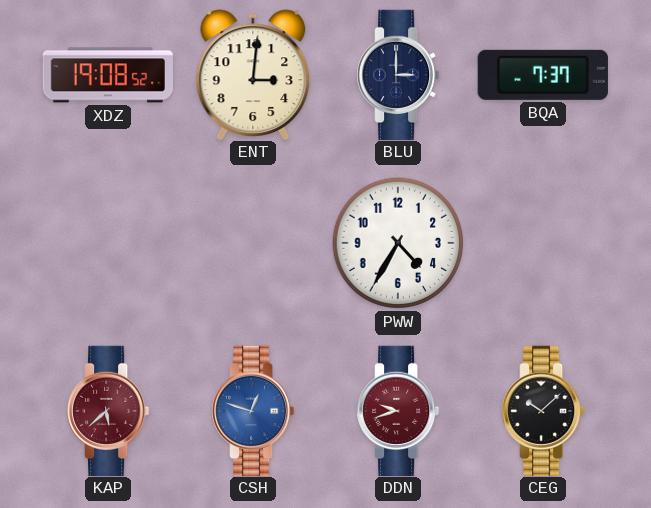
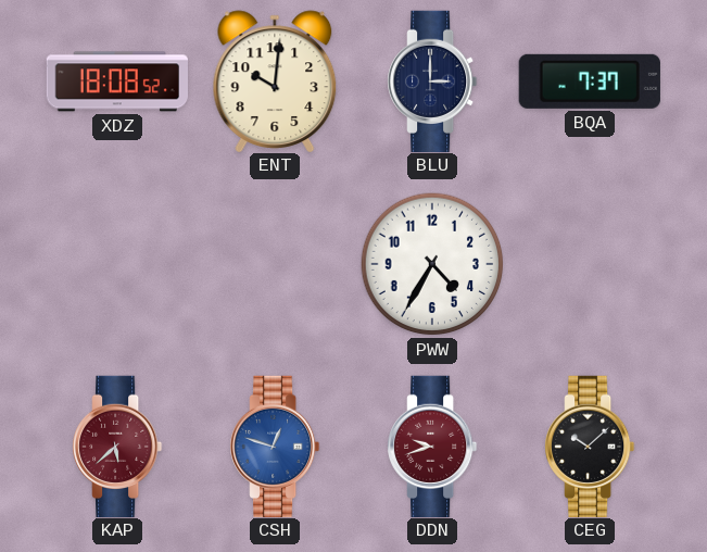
XDZ: 19:08 -> 18:08 (117, 81)
ENT: 3:01 -> 10:01 (275, 80)
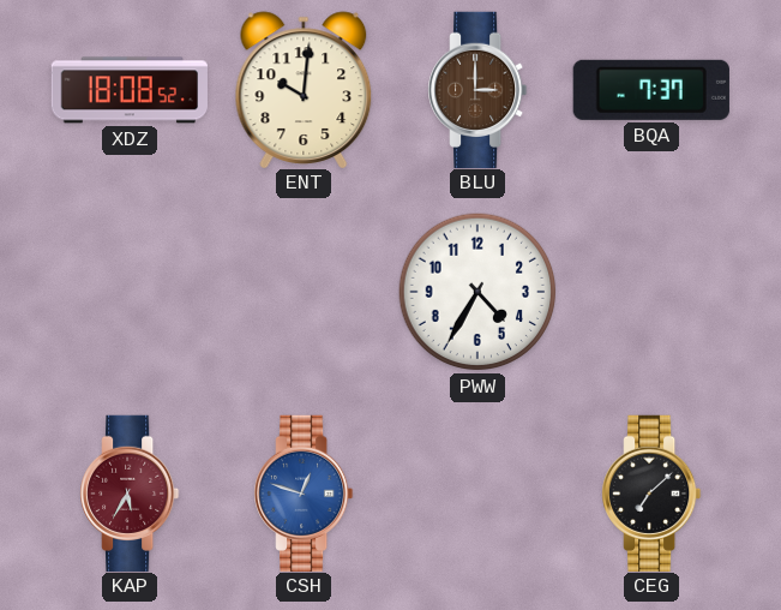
BLU dial: navy -> brown (479, 89)
KAP: 5:38 -> 5:35 (131, 492)
DDN: 9:42 -> none (433, 446)
CEG: 10:08 -> 7:08 (653, 492)
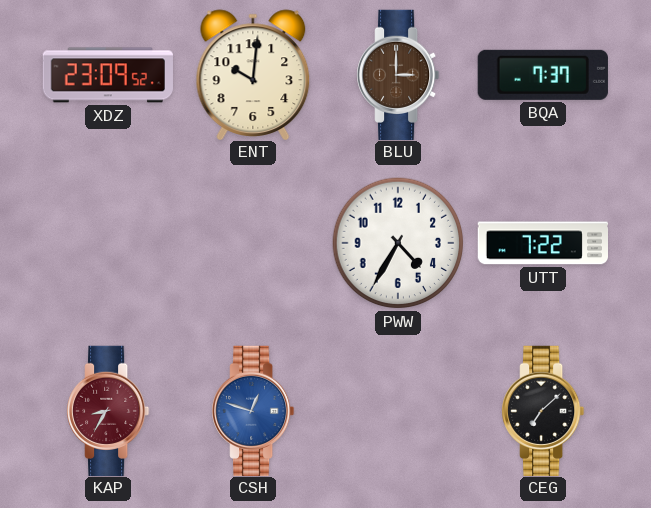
XDZ: 18:08 -> 23:09 (108, 75)
UTT: none -> 7:22 (542, 243)
KAP: 5:35 -> 8:35 (109, 410)
